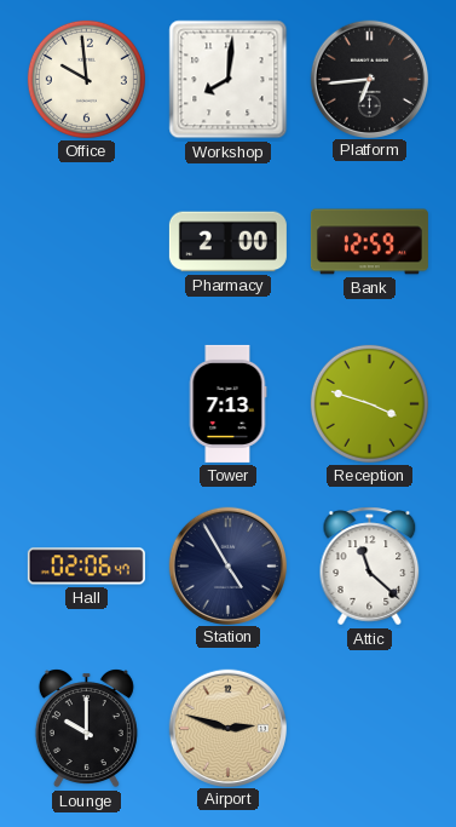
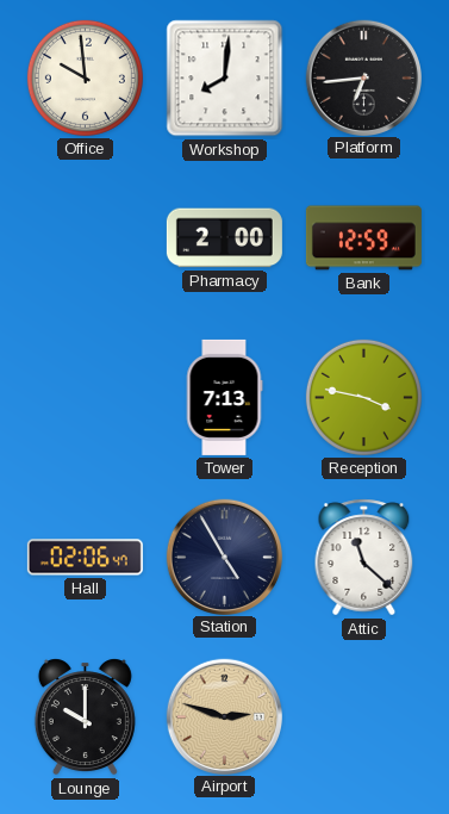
Reception: 3:48 -> 3:47 (363, 397)
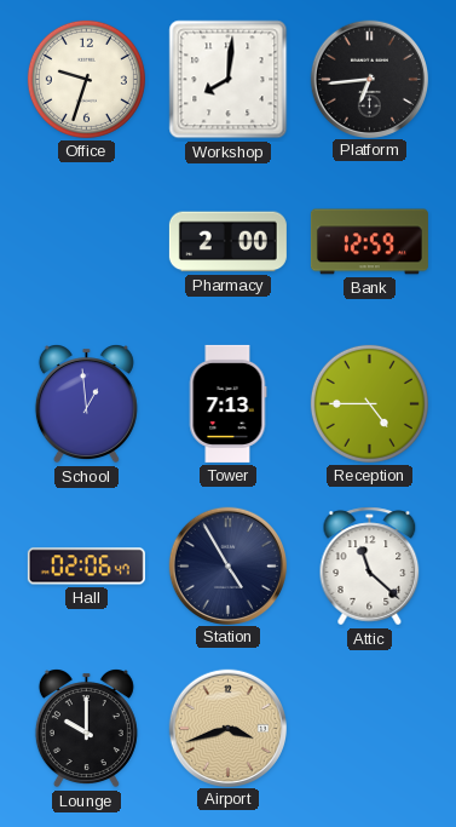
Office: 9:59 -> 9:33 (86, 79)
School: none -> 12:59 (86, 404)
Reception: 3:47 -> 4:45 (369, 403)
Airport: 2:48 -> 3:42 (227, 728)
